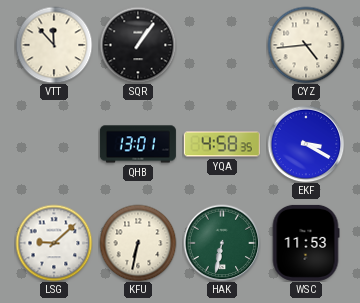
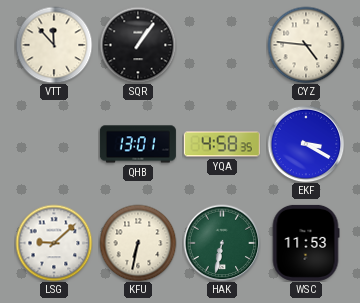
CYZ: 4:44 -> 4:46 (306, 45)
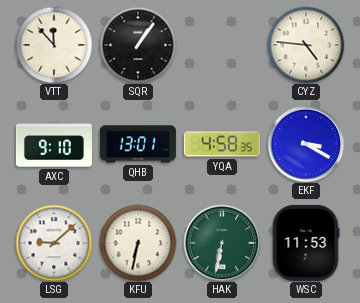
AXC: none -> 9:10 (54, 144)
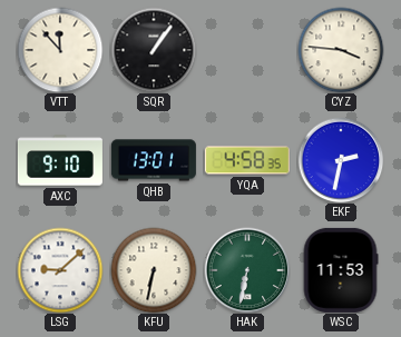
CYZ: 4:46 -> 3:46 (341, 50)
EKF: 3:20 -> 2:32 (341, 160)
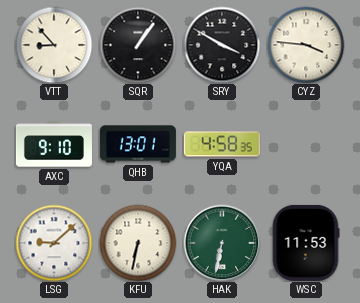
VTT: 11:53 -> 8:53 (54, 45)
SRY: none -> 3:50 (222, 45)
EKF: 2:32 -> none (341, 160)
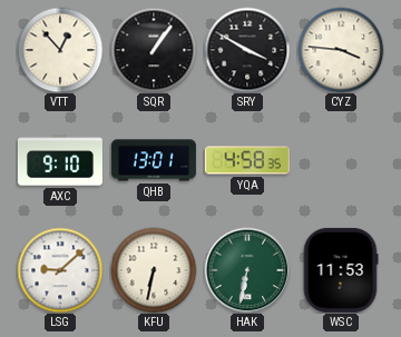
VTT: 8:53 -> 12:53 (60, 50)
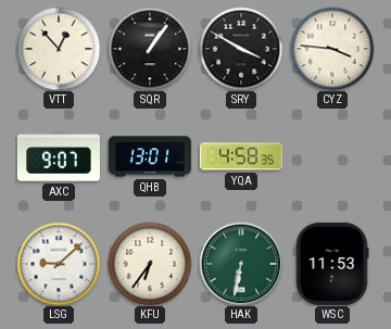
AXC: 9:10 -> 9:07 (59, 156)
KFU: 6:32 -> 6:36 (150, 264)
